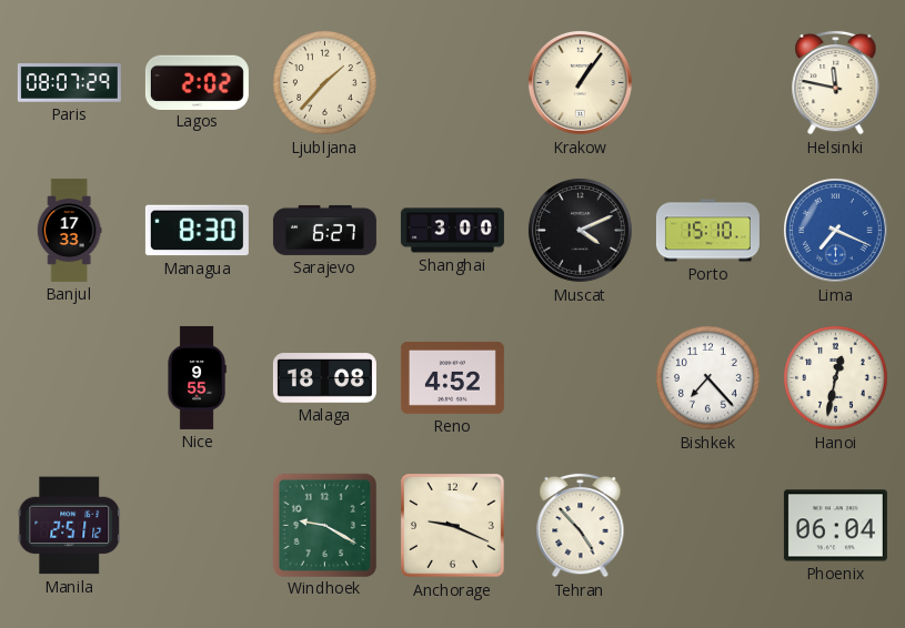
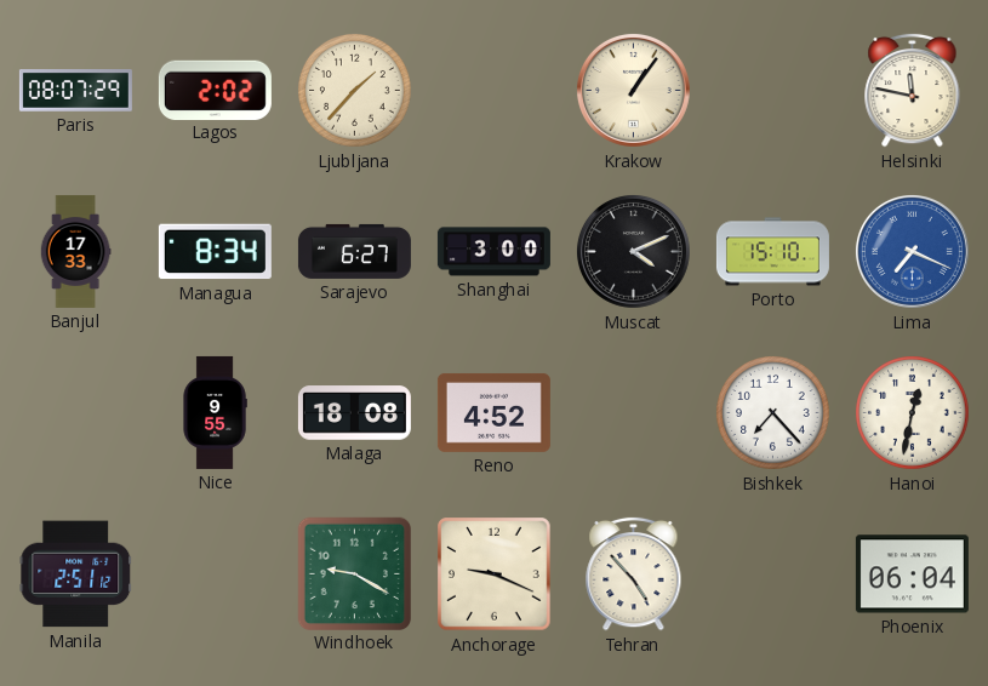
Managua: 8:30 -> 8:34 (215, 252)
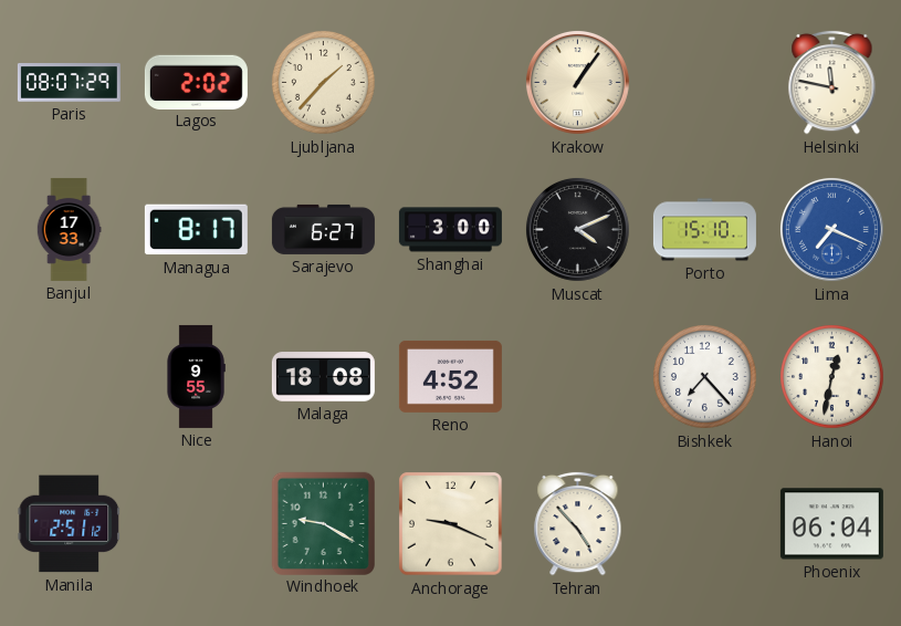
Managua: 8:34 -> 8:17 (196, 230)
